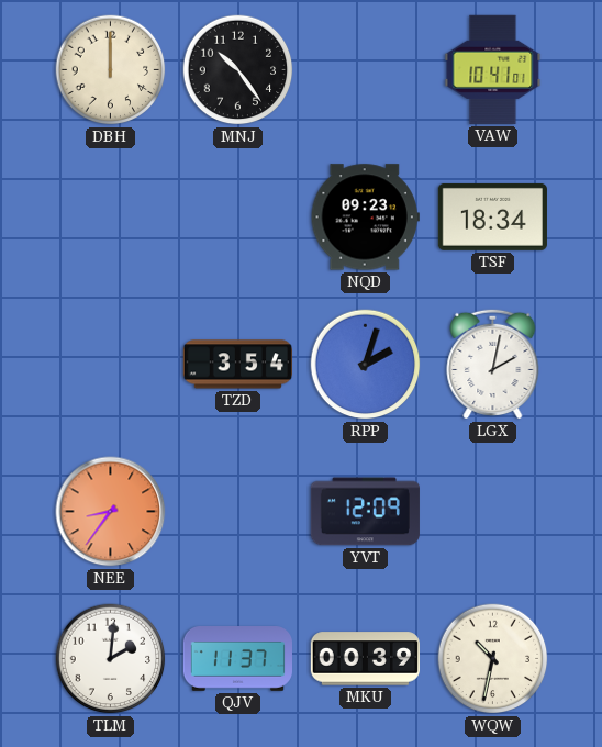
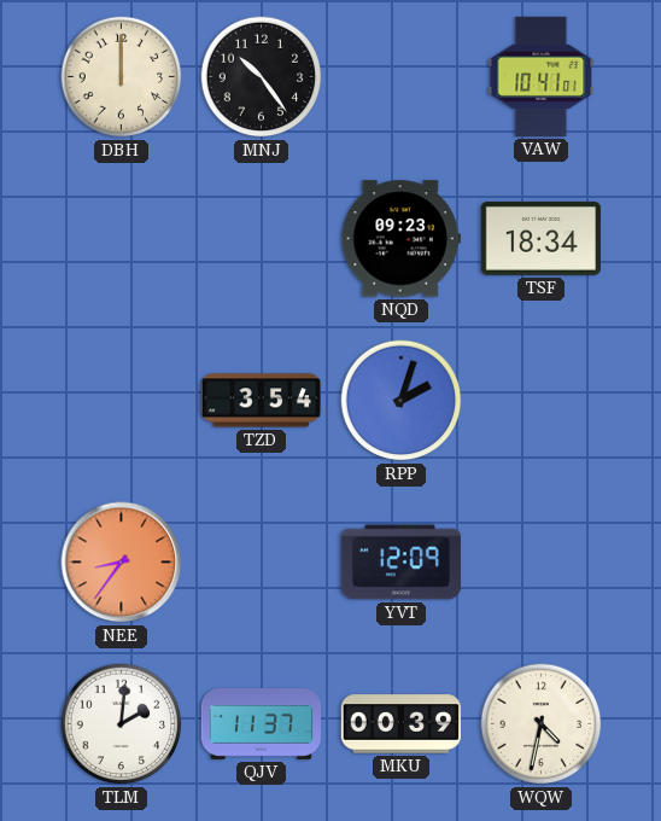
LGX: 2:02 -> none (493, 364)
WQW: 10:32 -> 4:32 (542, 724)
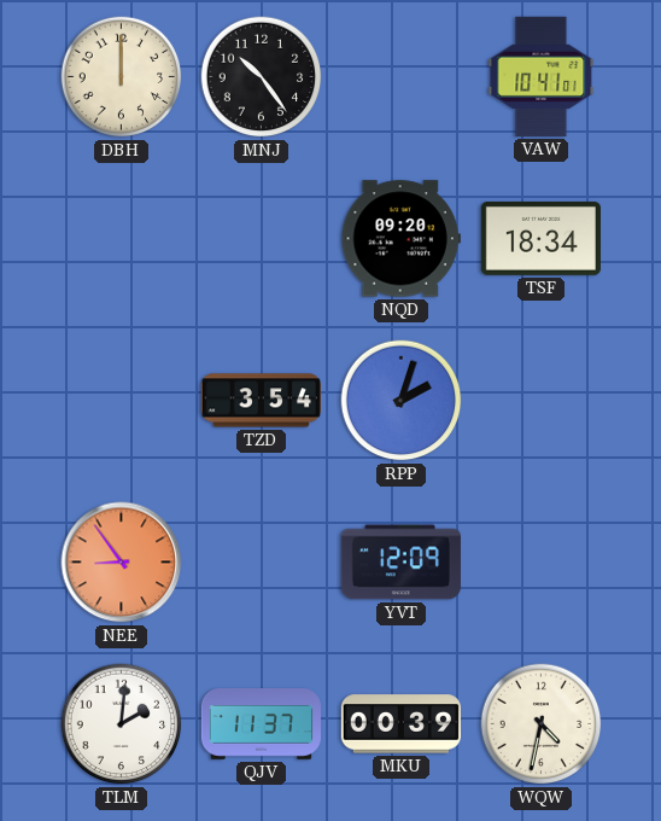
NQD: 09:23 -> 09:20 (400, 239)
NEE: 8:36 -> 8:54 (122, 563)
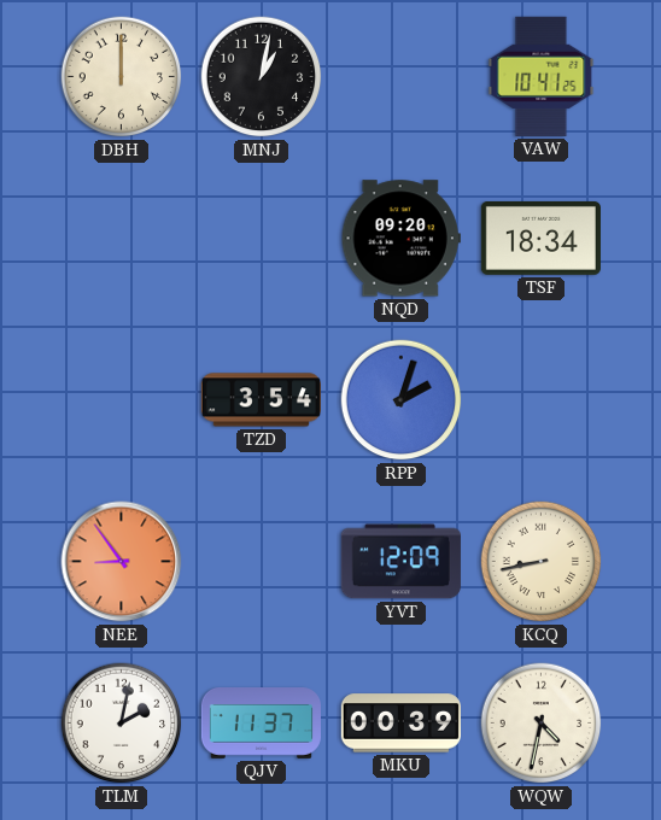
MNJ: 10:24 -> 1:02 (262, 77)
VAW: 10:41:01 -> 10:41:25 (542, 76)
KCQ: none -> 8:43 (542, 562)
TLM: 2:01 -> 2:02 (122, 724)
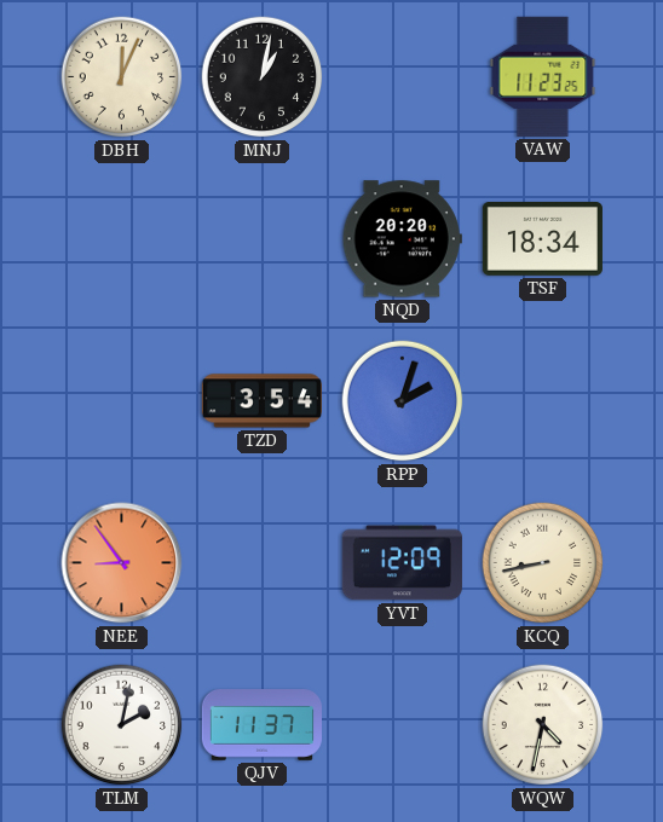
DBH: 12:00 -> 12:04 (122, 77)
VAW: 10:41 -> 11:23 (543, 76)
NQD: 09:20 -> 20:20 (402, 239)
MKU: 00:39 -> none (400, 724)
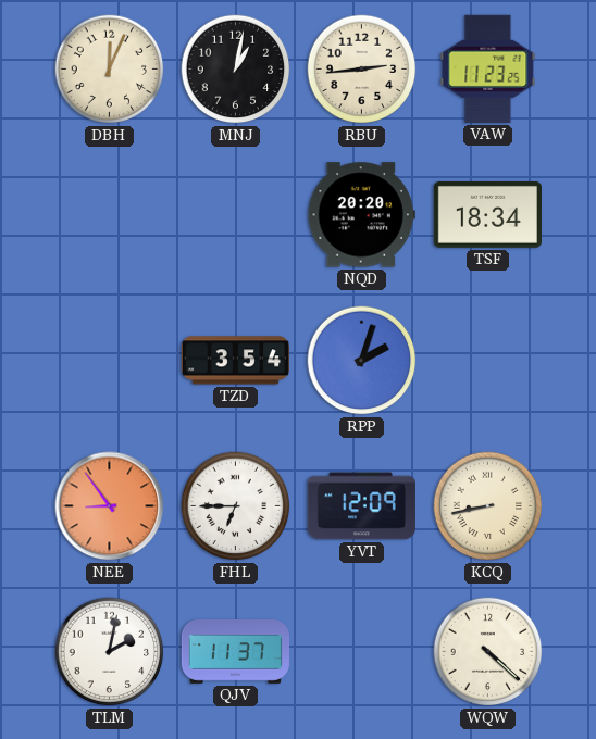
RBU: none -> 2:44 (362, 70)
FHL: none -> 6:45 (236, 506)
WQW: 4:32 -> 4:22 (488, 652)
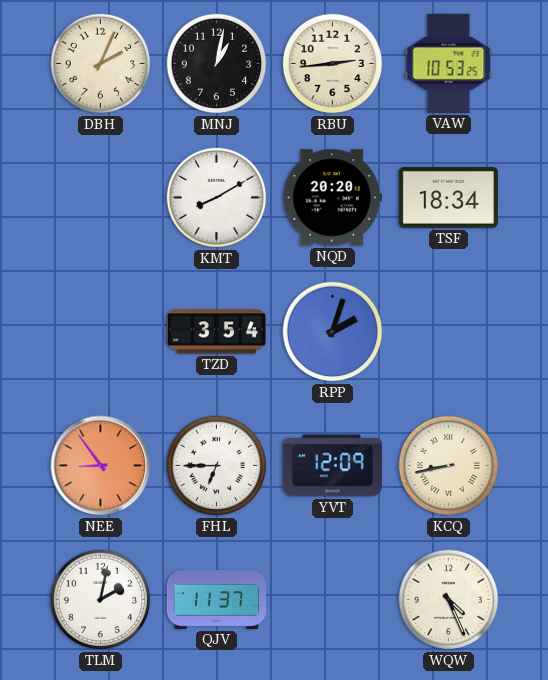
DBH: 12:04 -> 2:04 (101, 64)
VAW: 11:23 -> 10:53 (449, 63)
KMT: none -> 8:10 (217, 198)
WQW: 4:22 -> 4:26 (449, 600)
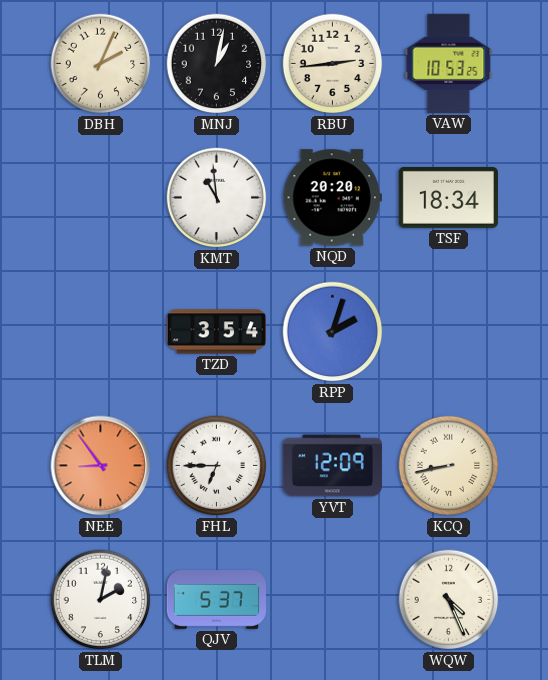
KMT: 8:10 -> 10:59 (217, 198)
QJV: 11:37 -> 5:37 (216, 600)
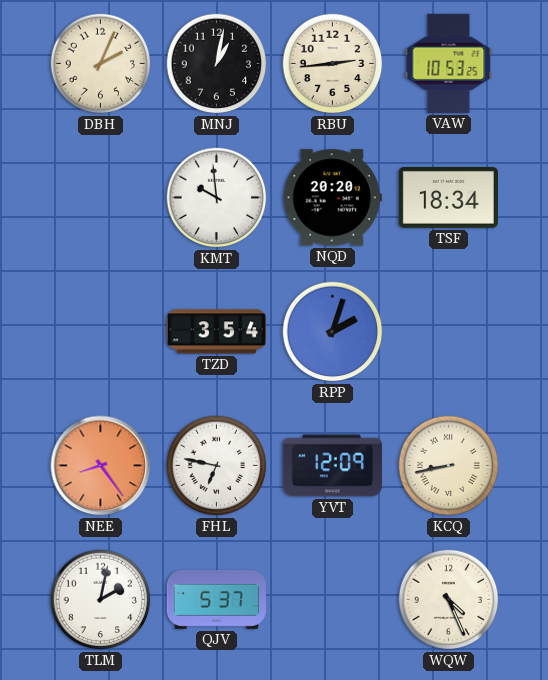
KMT: 10:59 -> 9:59 (217, 198)
NEE: 8:54 -> 8:24 (101, 466)
FHL: 6:45 -> 6:47 (217, 466)
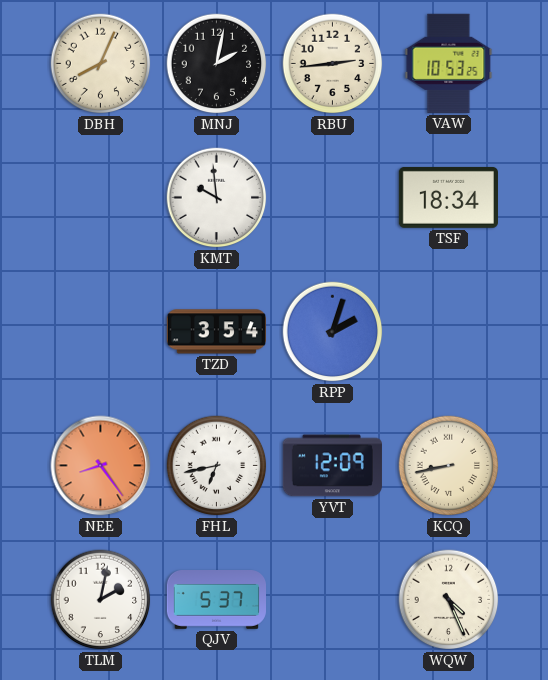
DBH: 2:04 -> 8:04 (101, 64)
MNJ: 1:02 -> 2:02 (217, 64)
NQD: 20:20 -> none (332, 198)
FHL: 6:47 -> 6:43 (217, 466)
